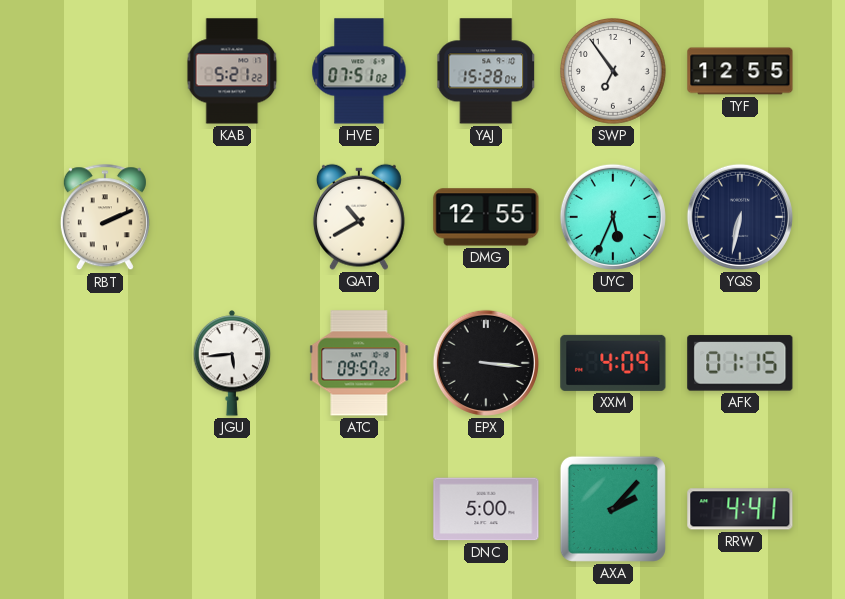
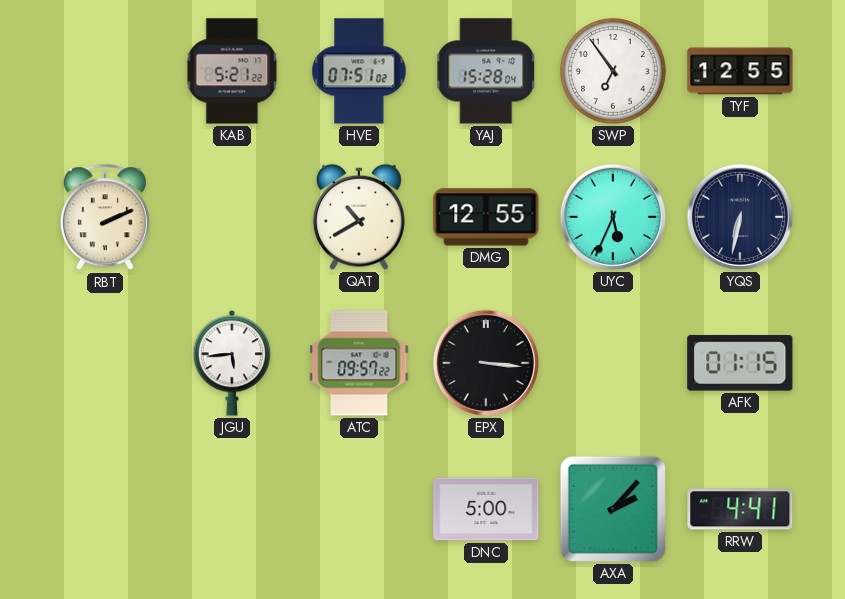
XXM: 4:09 -> none (613, 363)
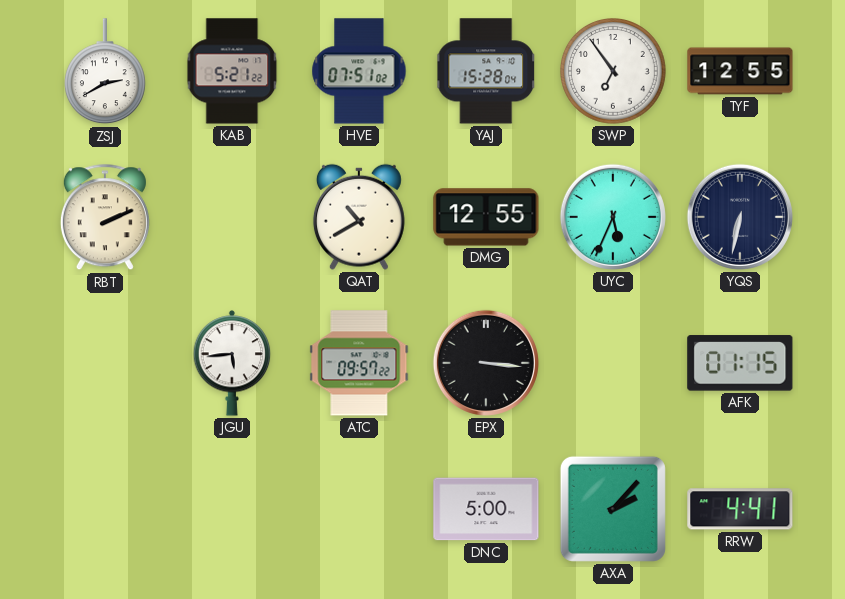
ZSJ: none -> 2:40 (105, 72)
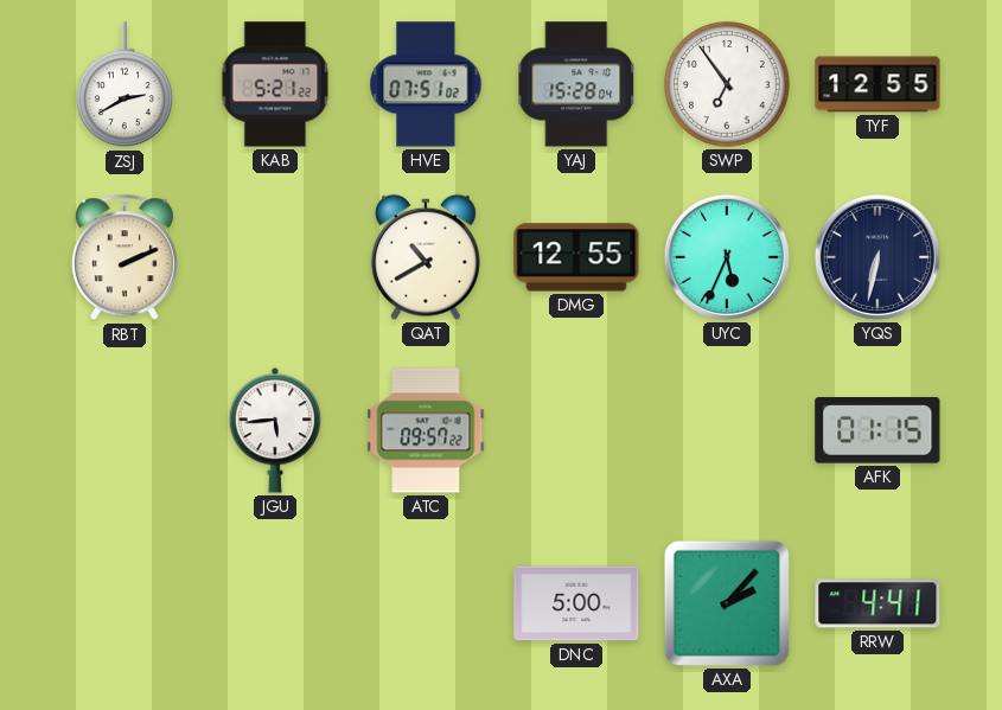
EPX: 3:16 -> none (486, 363)
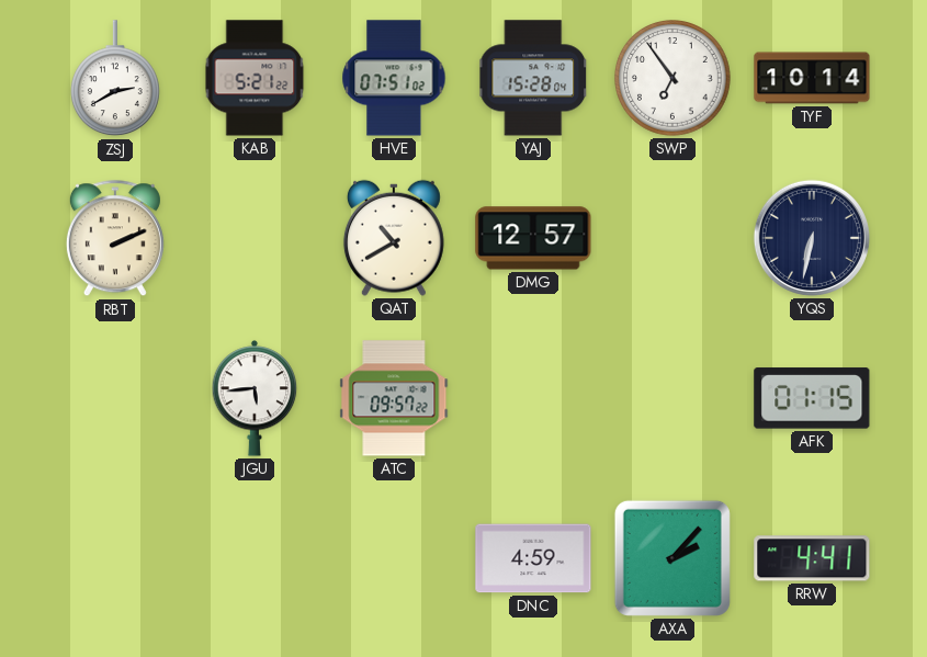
TYF: 12:55 -> 10:14 (812, 78)
DMG: 12:55 -> 12:57 (533, 238)
UYC: 5:34 -> none (727, 257)
DNC: 5:00 -> 4:59 (533, 558)
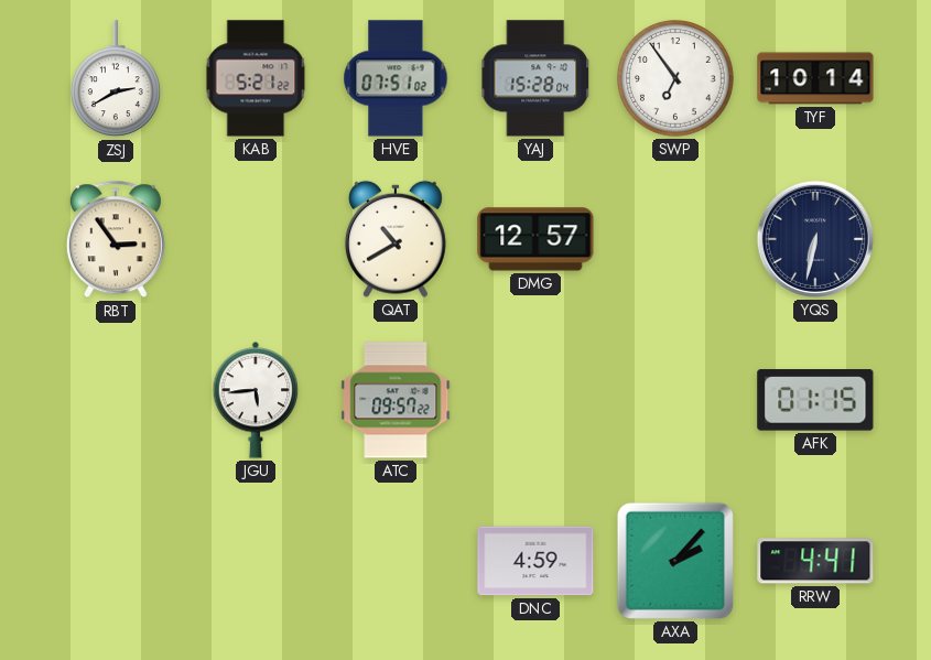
RBT: 2:11 -> 2:54 (116, 240)
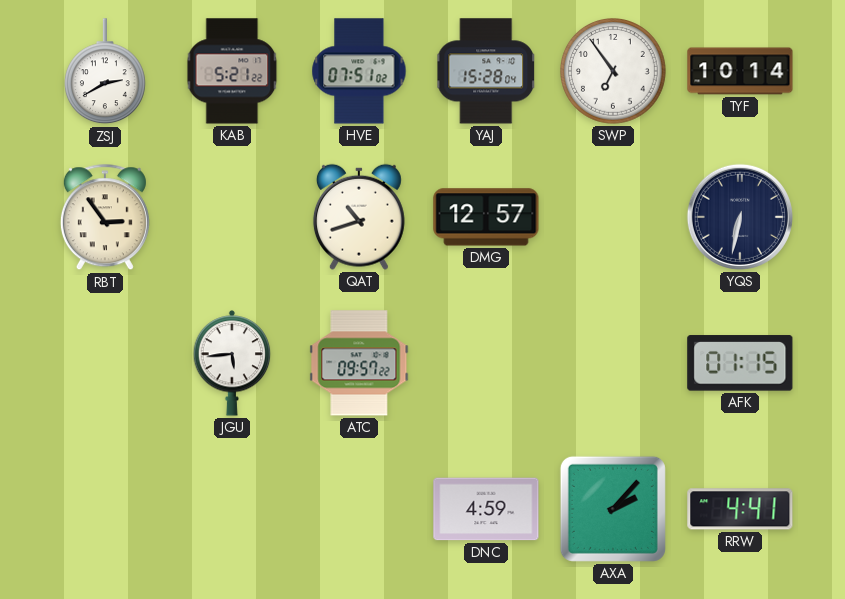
QAT: 10:40 -> 10:42 (359, 217)
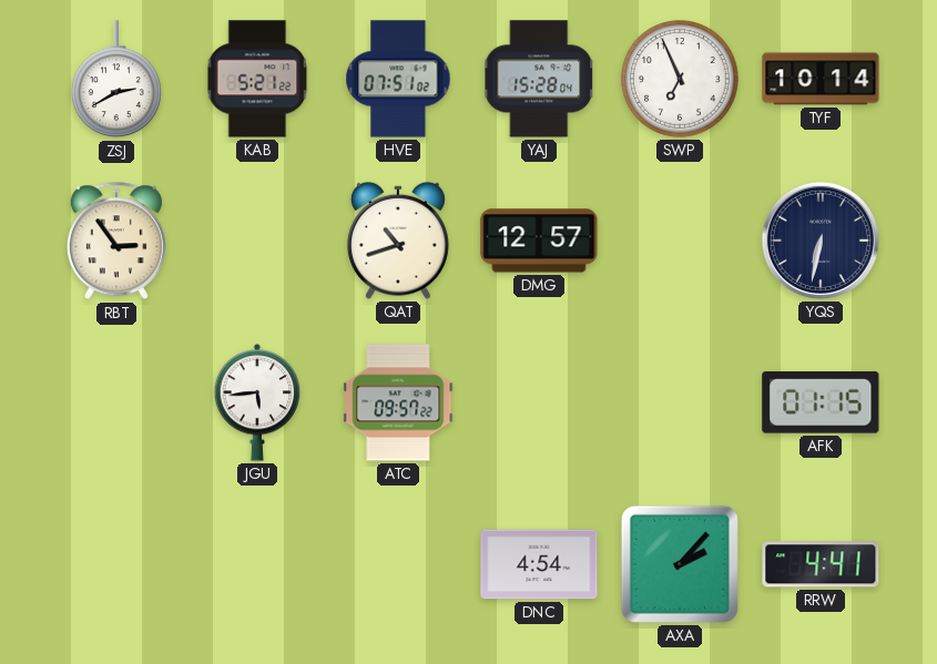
SWP: 6:54 -> 6:56 (681, 80)
DNC: 4:59 -> 4:54 (539, 564)
